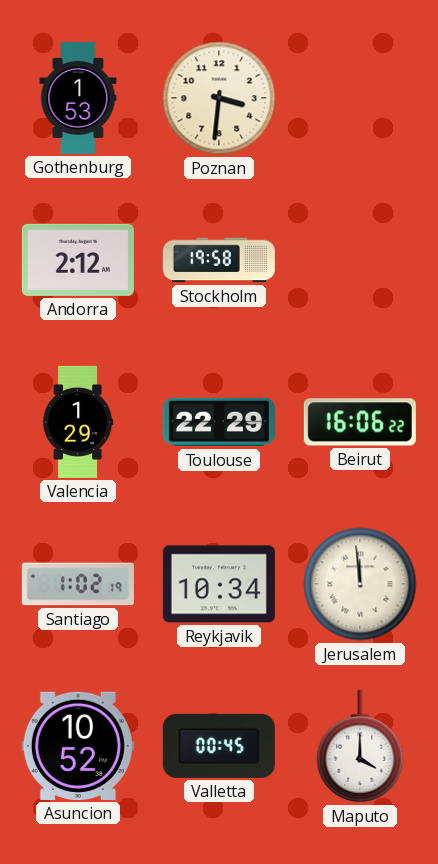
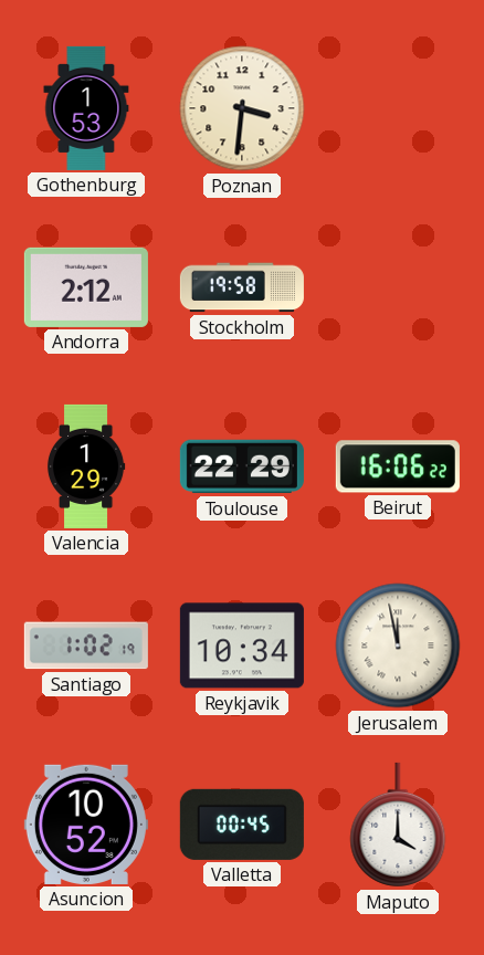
Jerusalem: 11:59 -> 11:58 (398, 646)
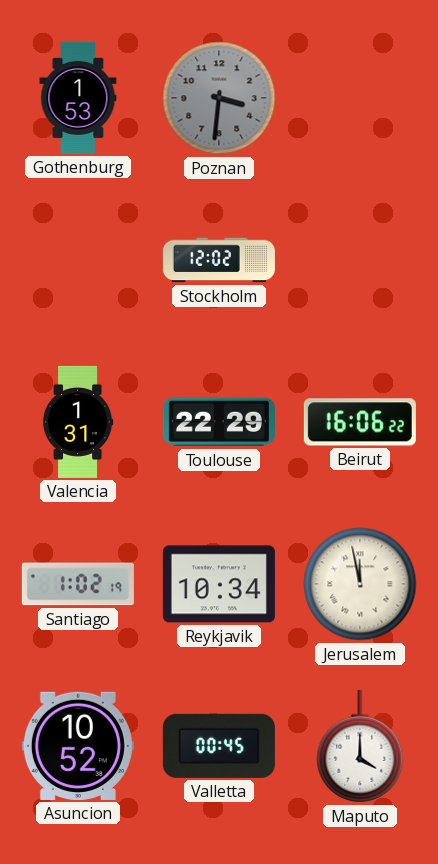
Poznan dial: cream -> grey (219, 98)
Andorra: 2:12 -> none (86, 287)
Stockholm: 19:58 -> 12:02 (219, 260)
Valencia: 1:29 -> 1:31 (78, 422)
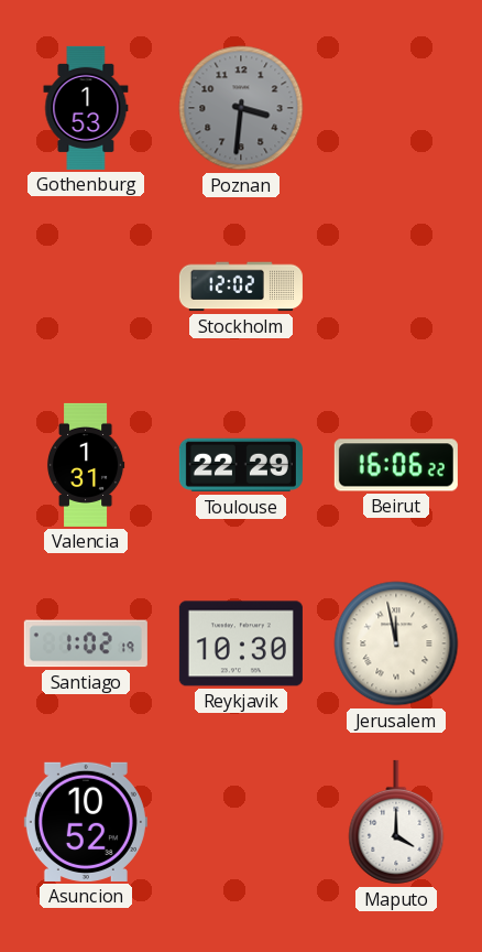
Reykjavik: 10:34 -> 10:30 (241, 643)
Valletta: 00:45 -> none (219, 746)
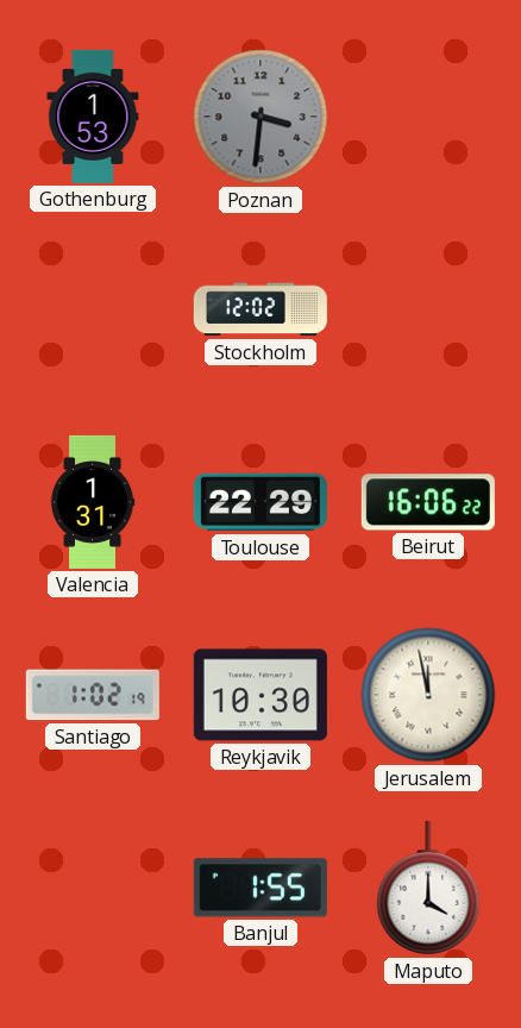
Asuncion: 10:52 -> none (86, 822)
Banjul: none -> 1:55 (260, 888)
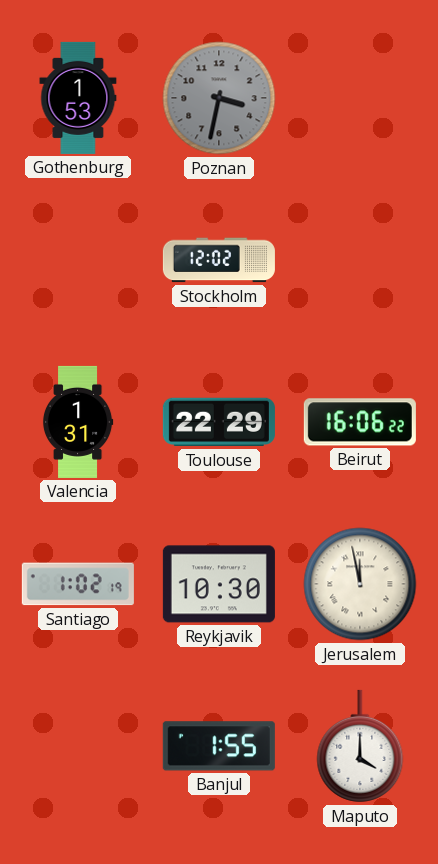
Poznan: 3:31 -> 3:32 (219, 98)
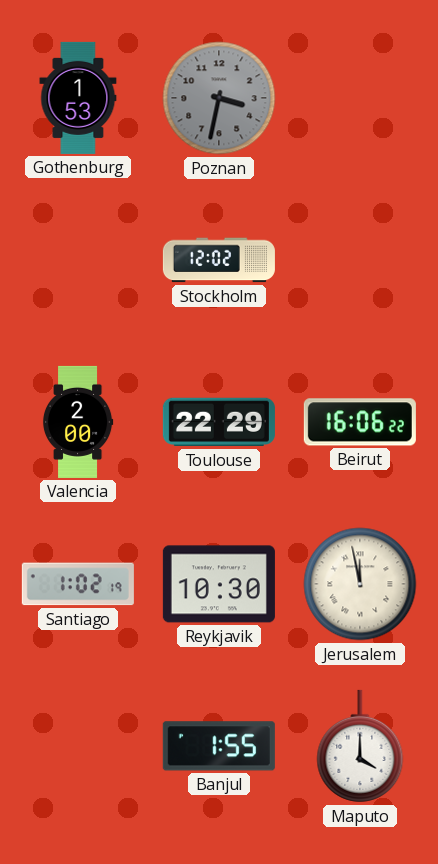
Valencia: 1:31 -> 2:00 (78, 422)
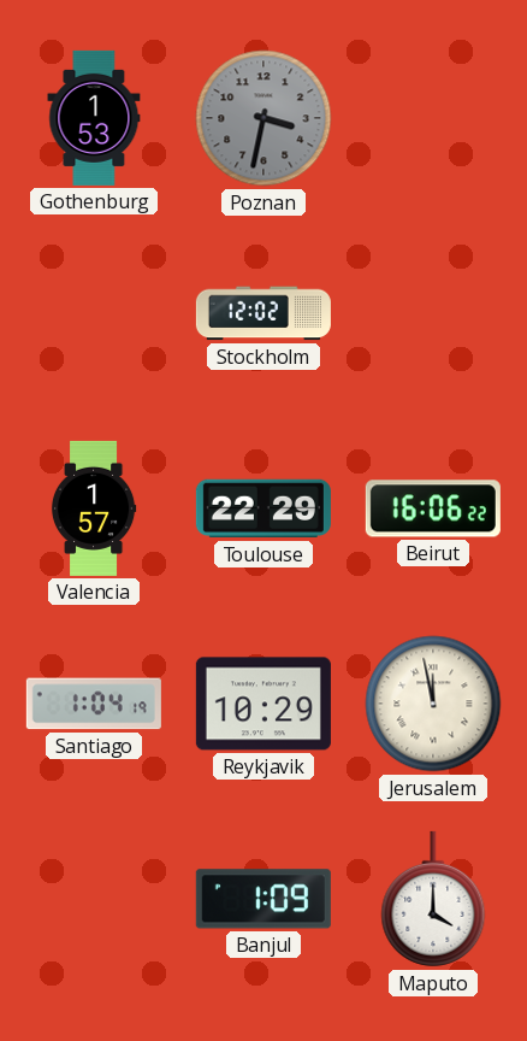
Valencia: 2:00 -> 1:57 (94, 508)
Santiago: 1:02 -> 1:04 (94, 704)
Reykjavik: 10:30 -> 10:29 (263, 704)
Banjul: 1:55 -> 1:09 (263, 899)
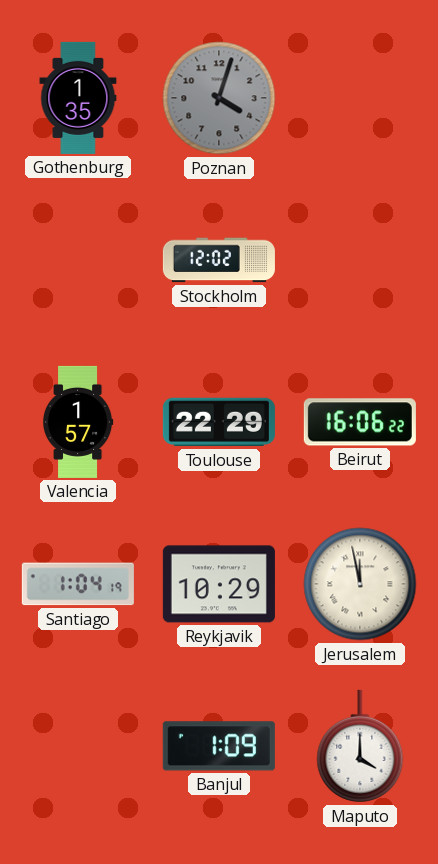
Gothenburg: 1:53 -> 1:35 (78, 98)
Poznan: 3:32 -> 4:03 (219, 98)
